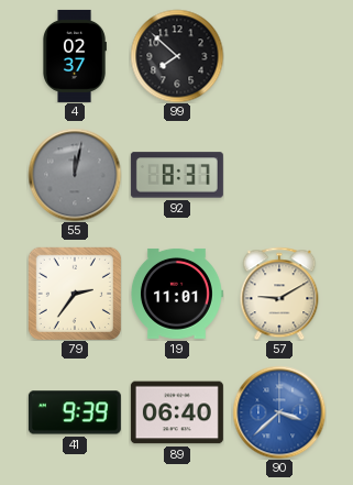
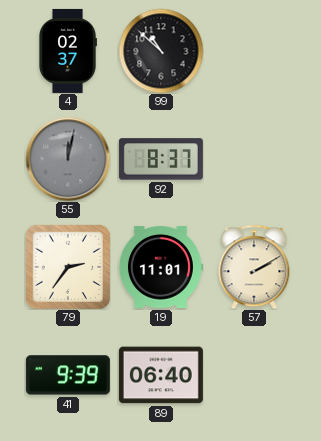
99: 7:52 -> 10:52 (161, 51)
57: 9:10 -> 2:10 (254, 267)
90: 3:38 -> none (279, 412)
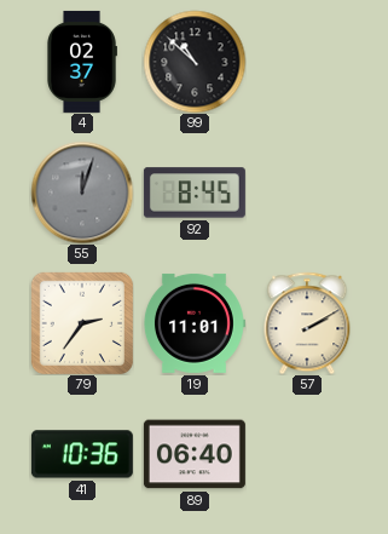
55: 12:02 -> 12:03 (82, 193)
92: 8:37 -> 8:45 (195, 193)
41: 9:39 -> 10:36 (82, 454)
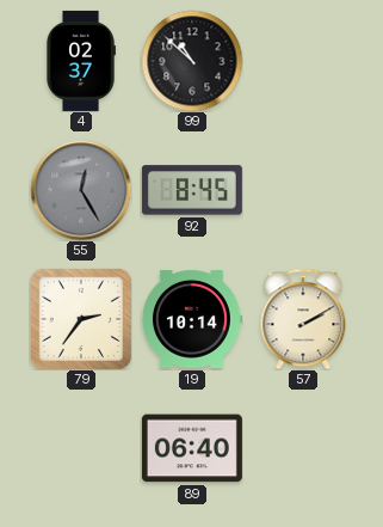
55: 12:03 -> 12:25 (81, 190)
19: 11:01 -> 10:14 (192, 319)
41: 10:36 -> none (82, 454)
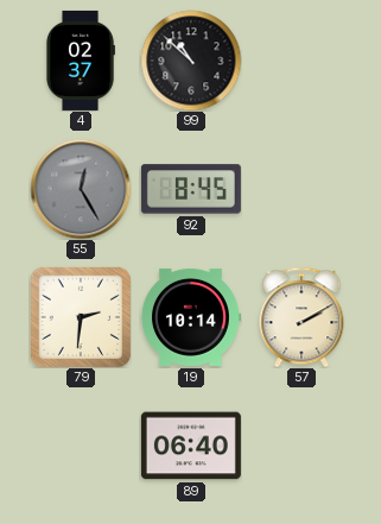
79: 2:36 -> 2:31 (81, 317)
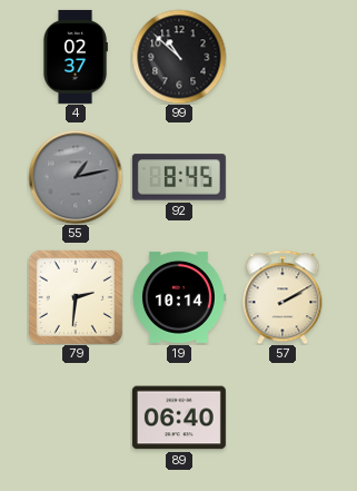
55: 12:25 -> 1:13 (76, 177)
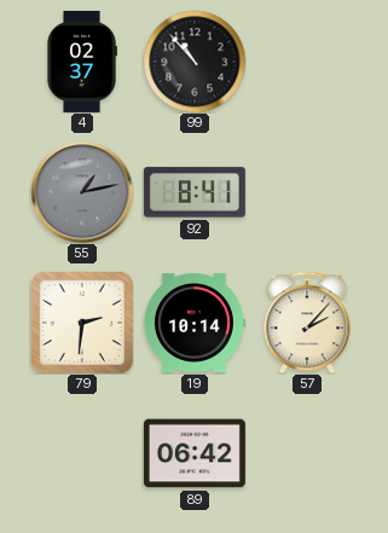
99: 10:52 -> 10:53 (195, 62)
92: 8:45 -> 8:41 (195, 192)
57: 2:10 -> 2:07 (307, 323)
89: 06:40 -> 06:42 (195, 453)
